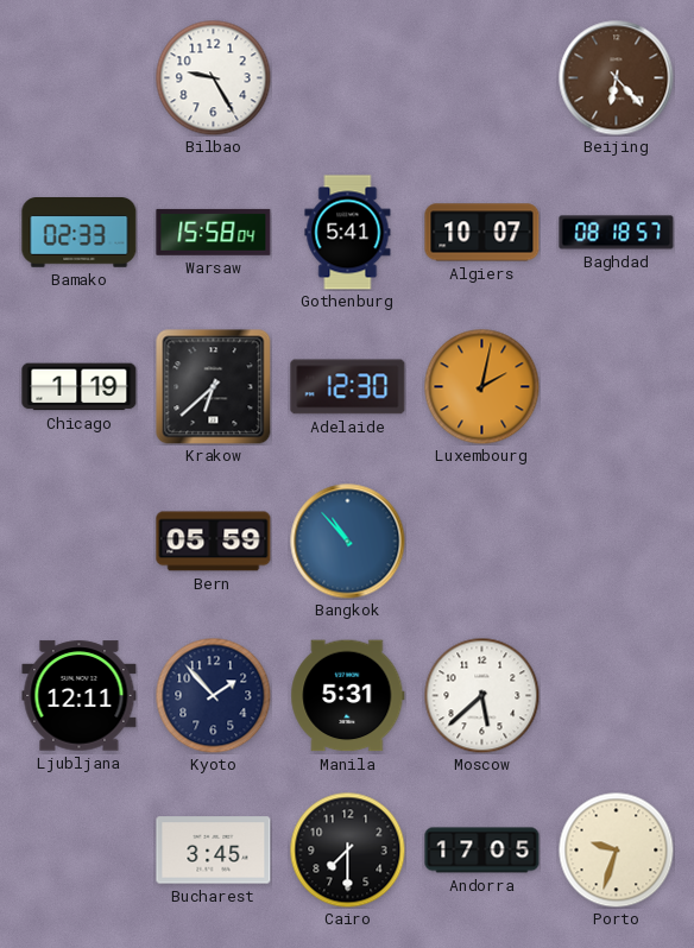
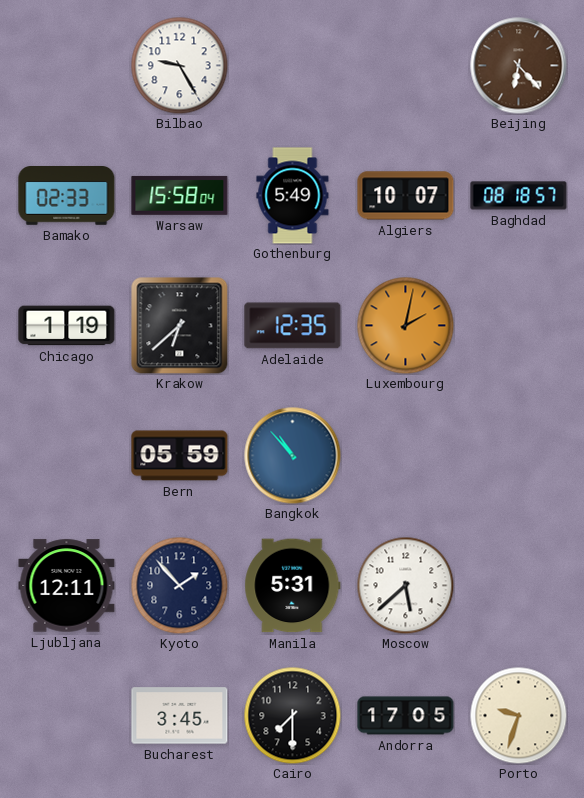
Gothenburg: 5:41 -> 5:49 (293, 196)
Adelaide: 12:30 -> 12:35 (293, 326)
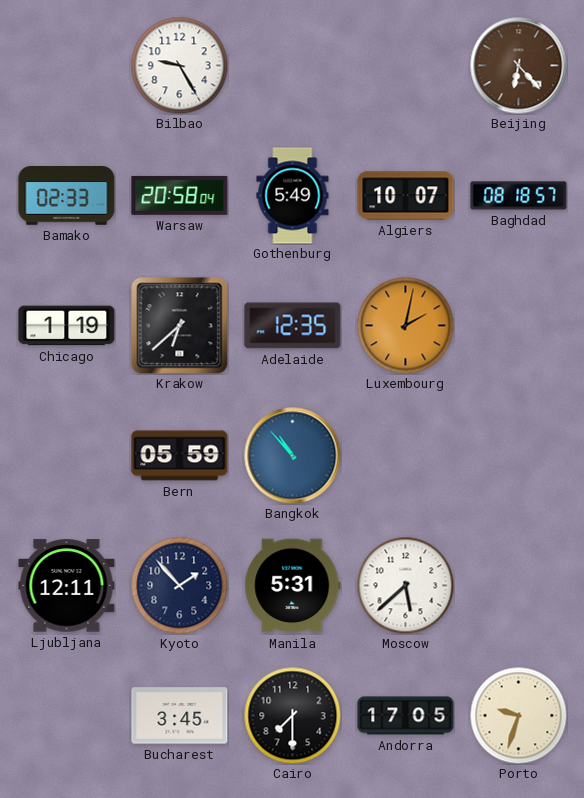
Warsaw: 15:58 -> 20:58 (180, 195)
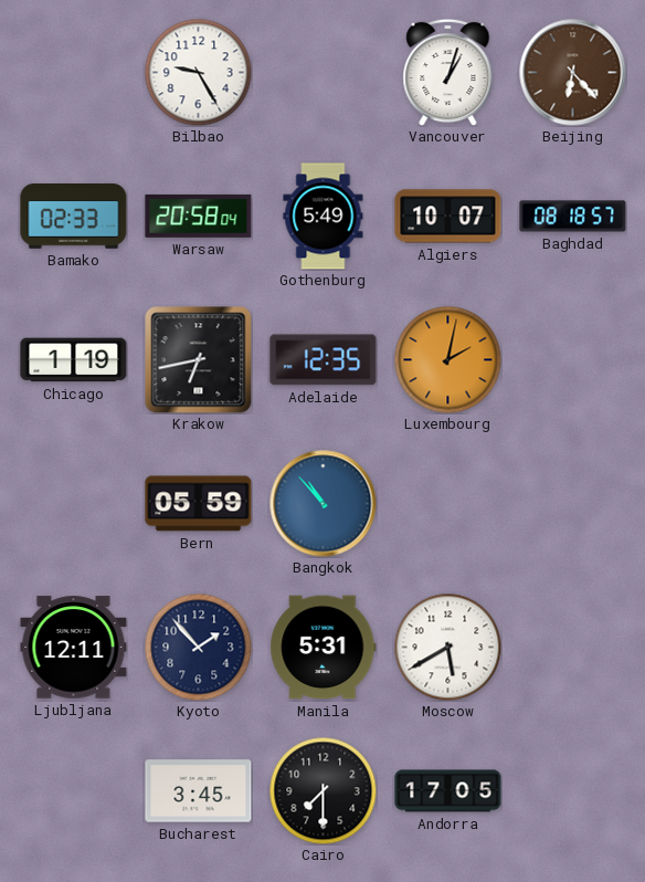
Vancouver: none -> 1:03 (448, 72)
Krakow: 6:38 -> 6:43 (199, 360)
Moscow: 5:38 -> 5:40 (447, 647)
Porto: 9:33 -> none (518, 715)
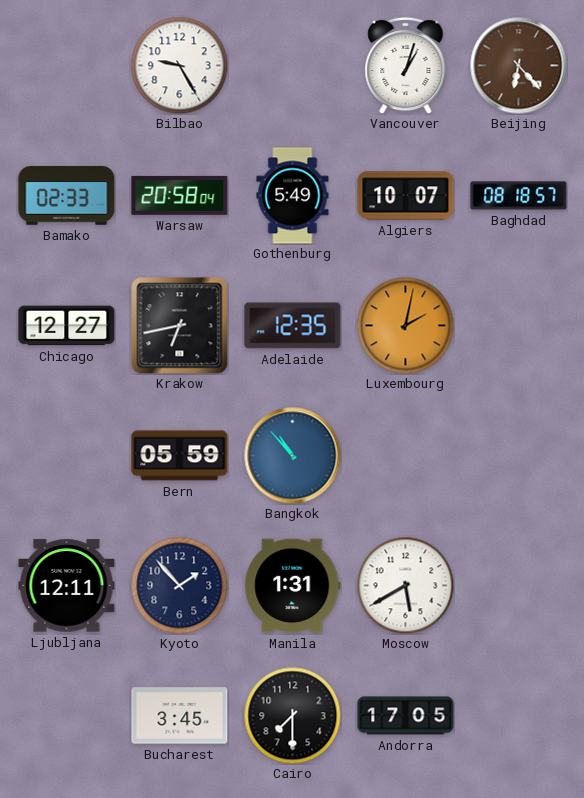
Chicago: 1:19 -> 12:27 (67, 326)
Manila: 5:31 -> 1:31 (293, 586)
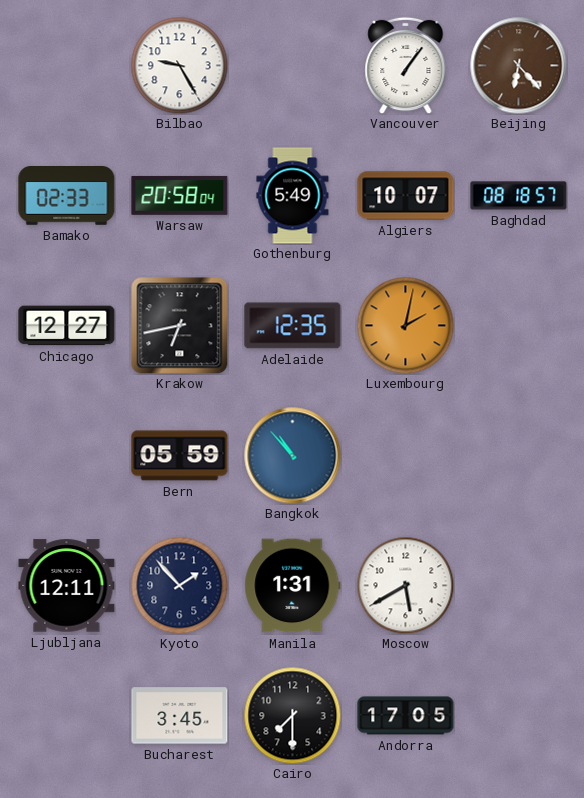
Vancouver: 1:03 -> 1:06 (406, 65)
